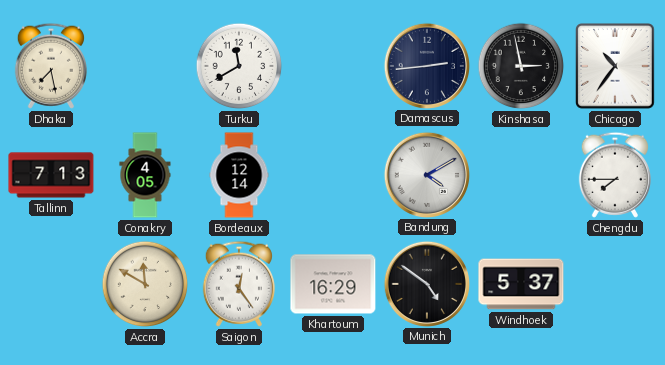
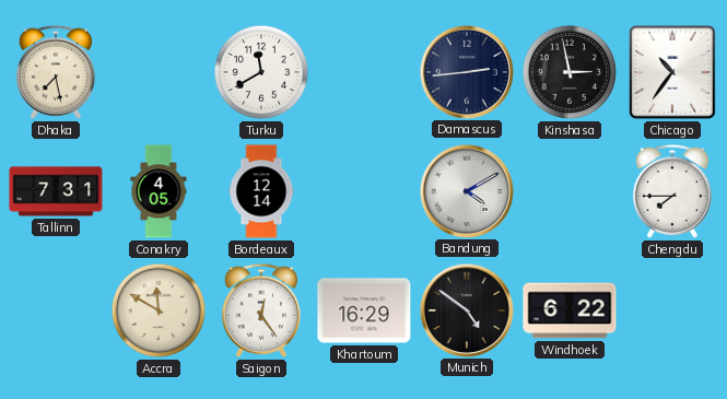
Tallinn: 7:13 -> 7:31 (56, 191)
Windhoek: 5:37 -> 6:22 (570, 310)
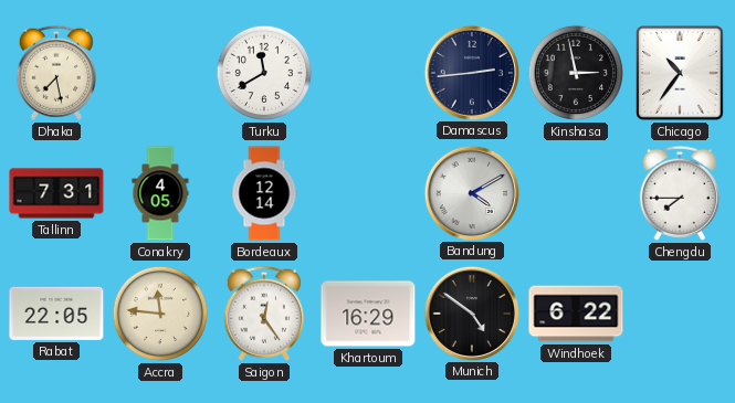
Rabat: none -> 22:05 (56, 314)
Accra: 11:50 -> 11:46 (160, 314)
